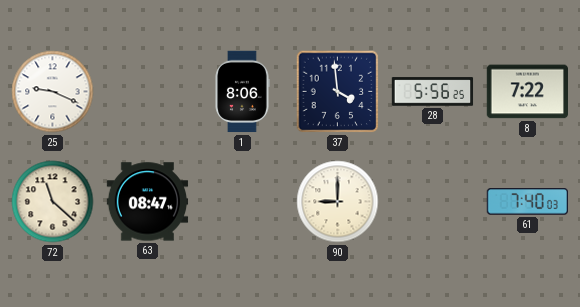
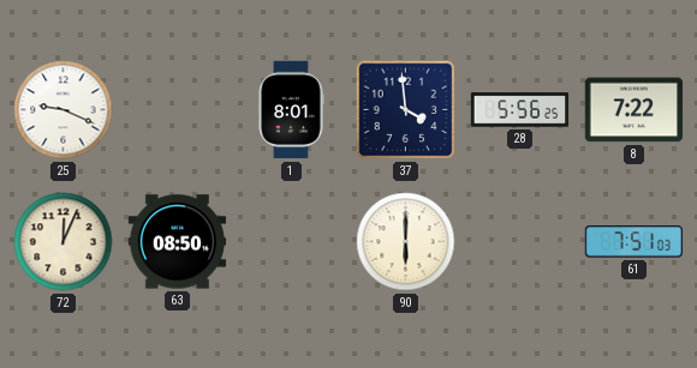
1: 8:06 -> 8:01 (291, 110)
72: 11:22 -> 12:04 (64, 242)
63: 08:47 -> 08:50 (178, 242)
90: 9:00 -> 6:00 (406, 242)
61: 7:40 -> 7:51 (633, 242)
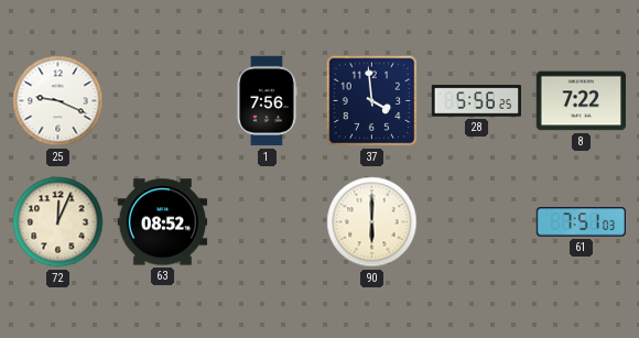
1: 8:01 -> 7:56 (267, 101)
63: 08:50 -> 08:52 (163, 222)
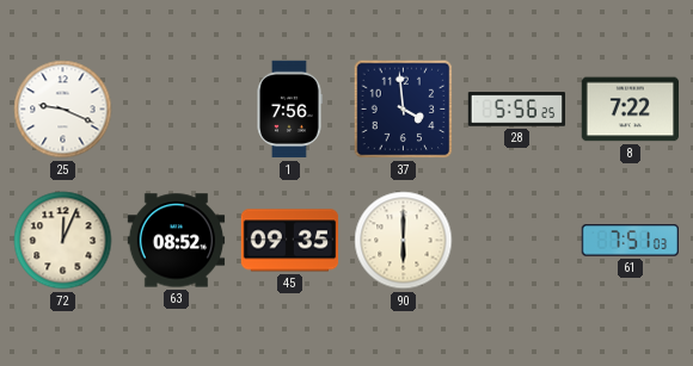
45: none -> 09:35 (290, 241)
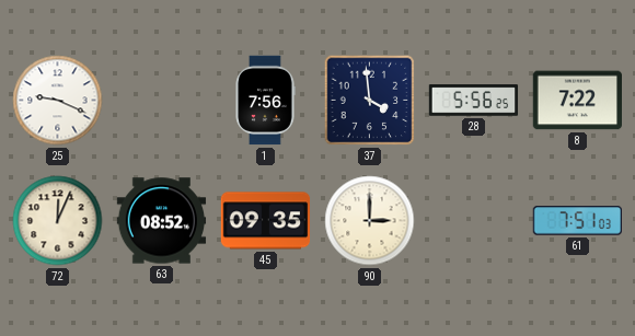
90: 6:00 -> 3:00 (370, 221)
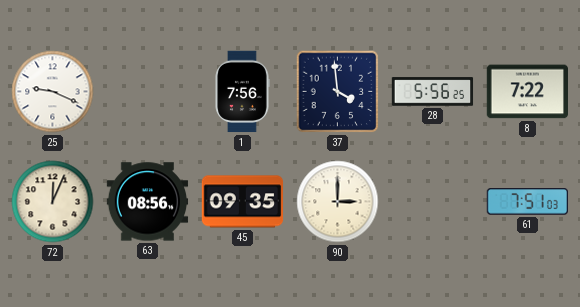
63: 08:52 -> 08:56 (148, 202)
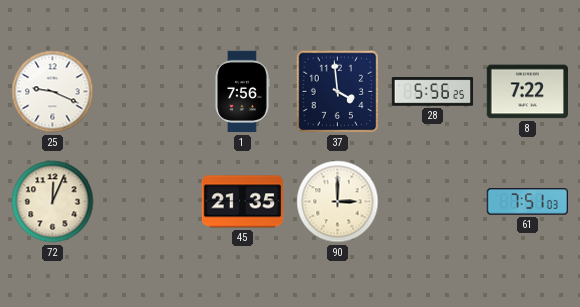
63: 08:56 -> none (148, 202)
45: 09:35 -> 21:35 (243, 202)
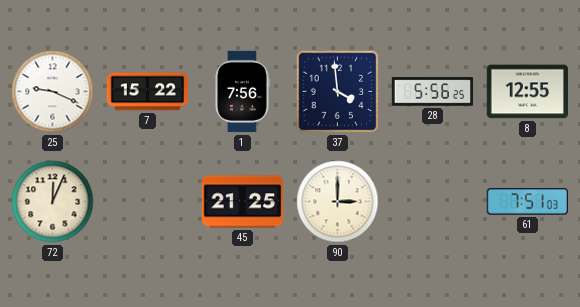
7: none -> 15:22 (148, 92)
8: 7:22 -> 12:55 (527, 92)
45: 21:35 -> 21:25 (243, 202)
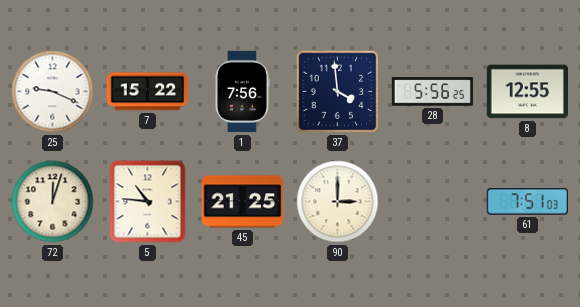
72: 12:04 -> 12:03 (53, 202)
5: none -> 10:46 (148, 202)
